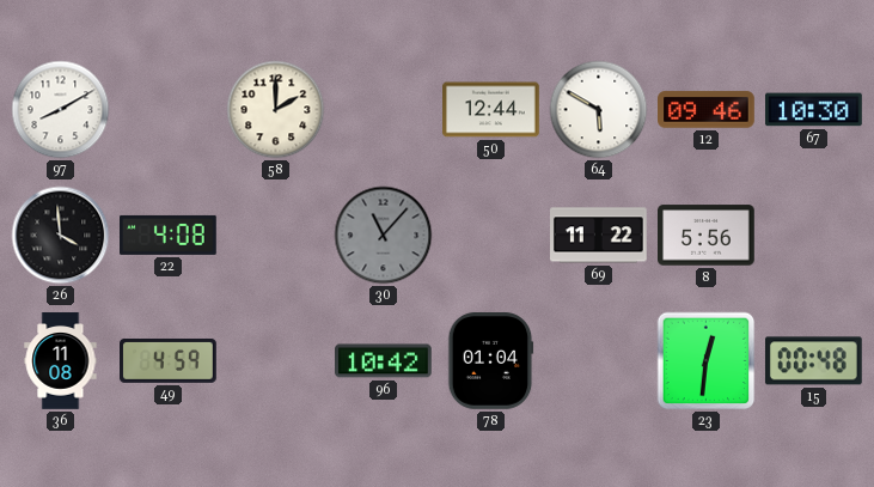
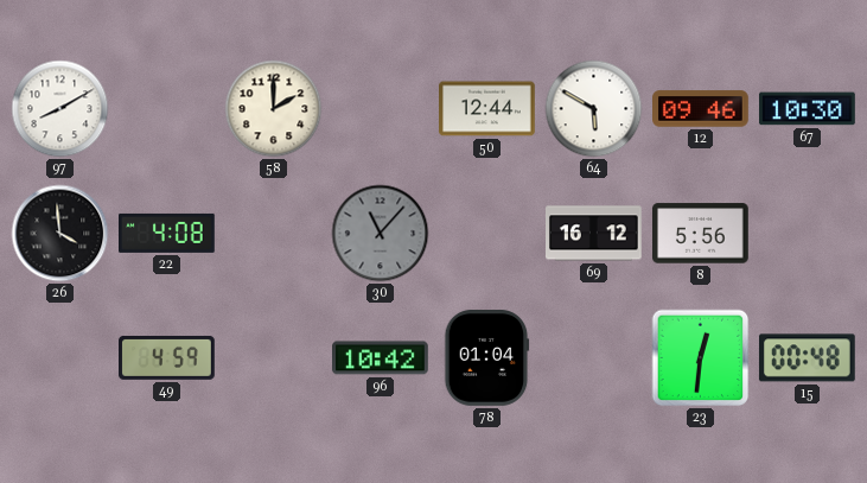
69: 11:22 -> 16:12 (594, 234)
36: 11:08 -> none (61, 361)
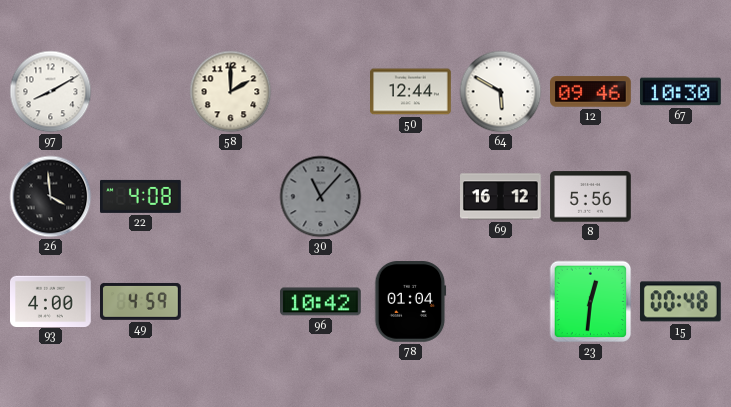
93: none -> 4:00 (51, 301)
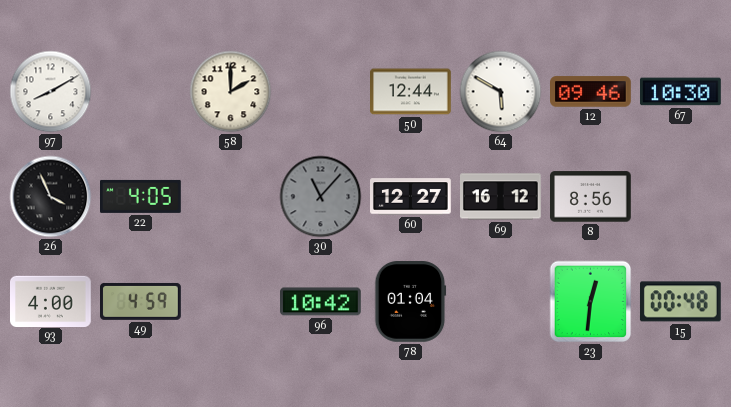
26: 3:59 -> 3:56 (51, 197)
22: 4:08 -> 4:05 (141, 196)
60: none -> 12:27 (411, 197)
8: 5:56 -> 8:56 (591, 197)
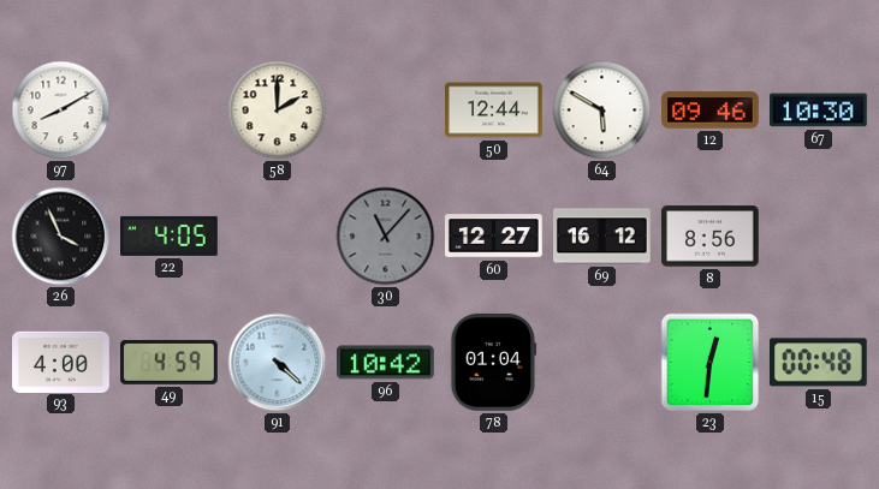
91: none -> 4:22 (278, 363)
